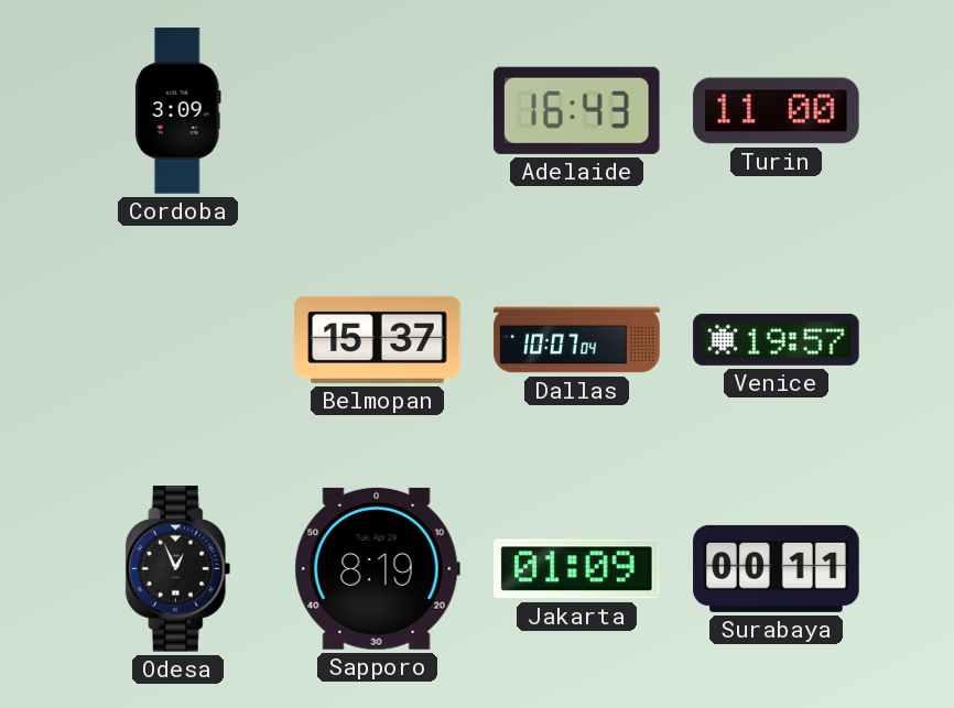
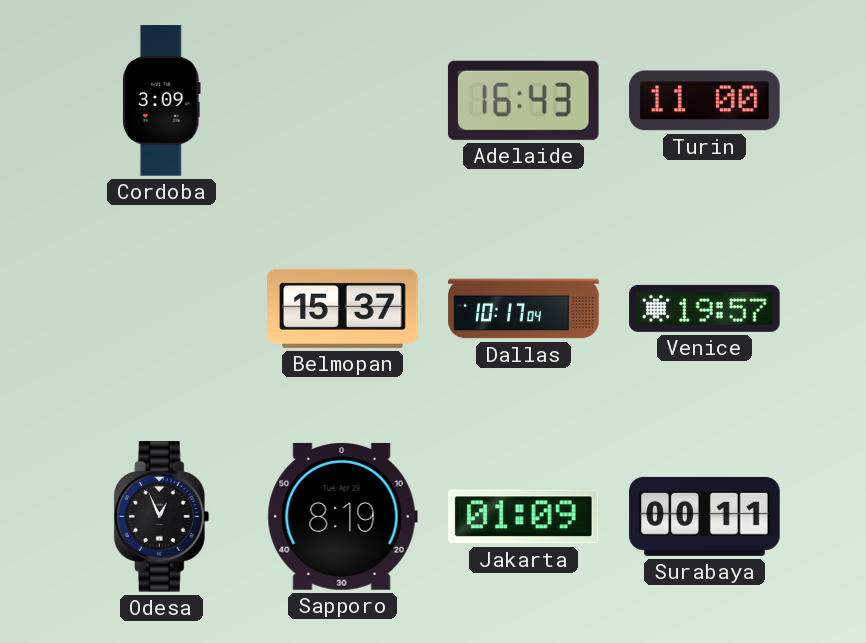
Dallas: 10:07 -> 10:17 (524, 309)
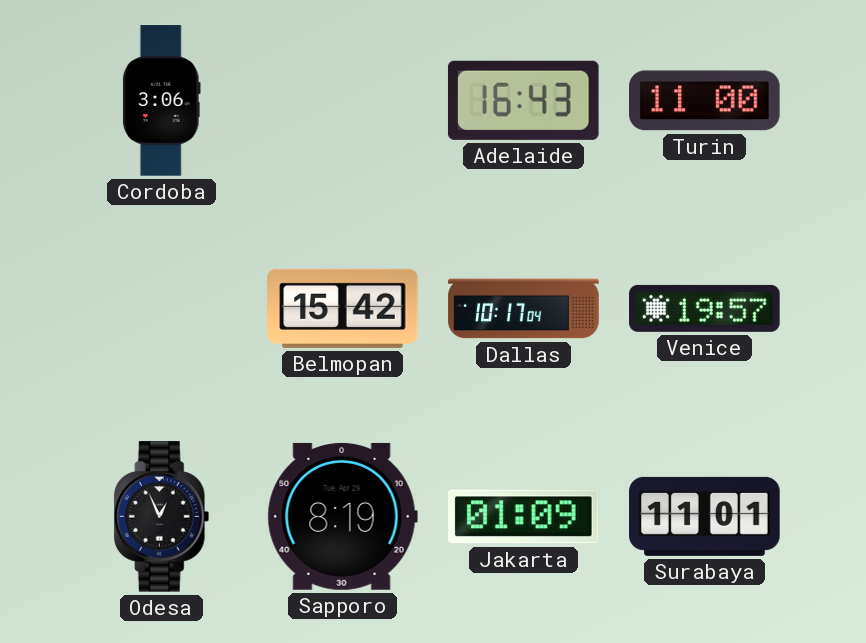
Cordoba: 3:09 -> 3:06 (161, 101)
Belmopan: 15:37 -> 15:42 (343, 308)
Surabaya: 00:11 -> 11:01 (705, 516)
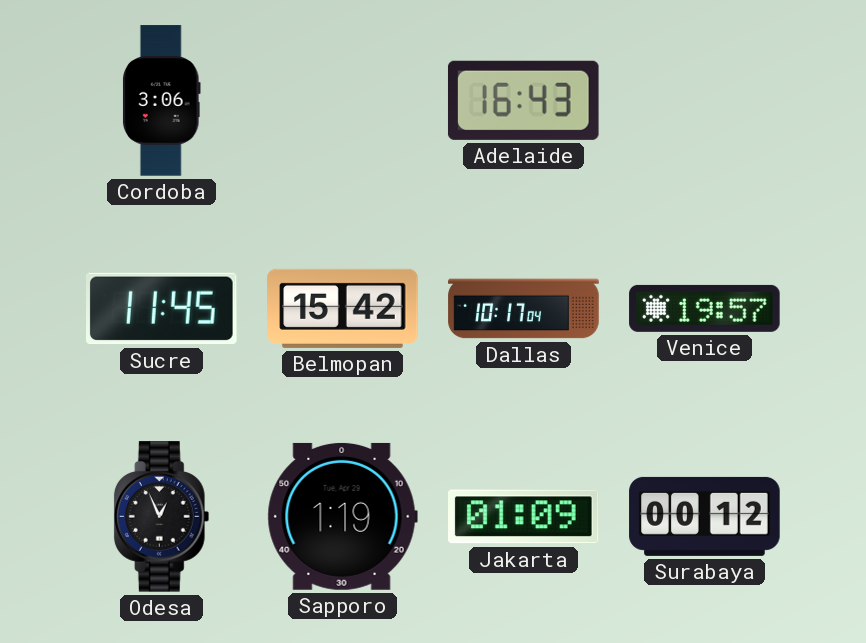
Turin: 11:00 -> none (705, 101)
Sucre: none -> 11:45 (162, 309)
Sapporo: 8:19 -> 1:19 (342, 516)
Surabaya: 11:01 -> 00:12 (705, 516)
